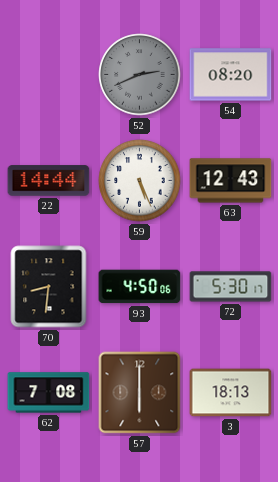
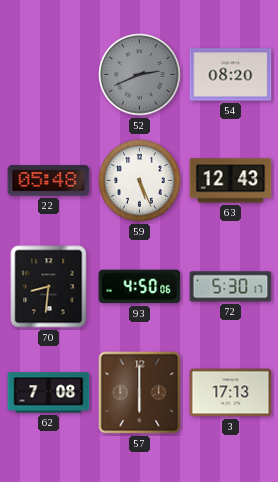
22: 14:44 -> 05:48 (49, 181)
3: 18:13 -> 17:13 (231, 393)
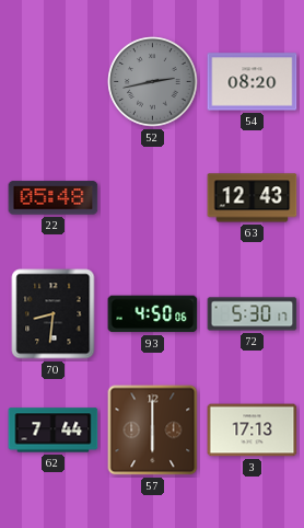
52: 2:41 -> 2:43 (153, 82)
59: 5:26 -> none (140, 181)
62: 7:08 -> 7:44 (54, 431)
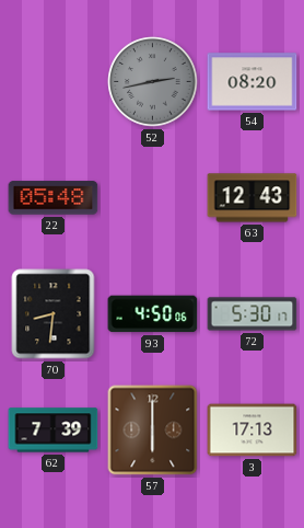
62: 7:44 -> 7:39 (54, 431)
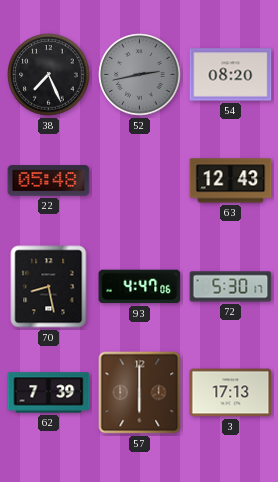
38: none -> 7:26 (49, 75)
70: 8:31 -> 8:28 (49, 287)
93: 4:50 -> 4:47 (140, 287)
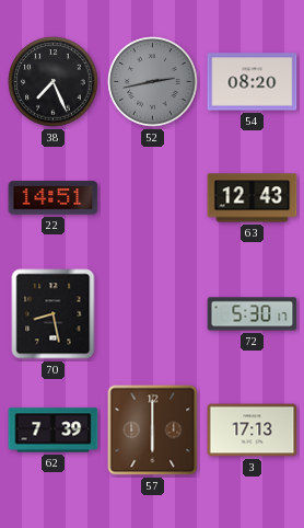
22: 05:48 -> 14:51 (54, 198)
93: 4:47 -> none (140, 287)
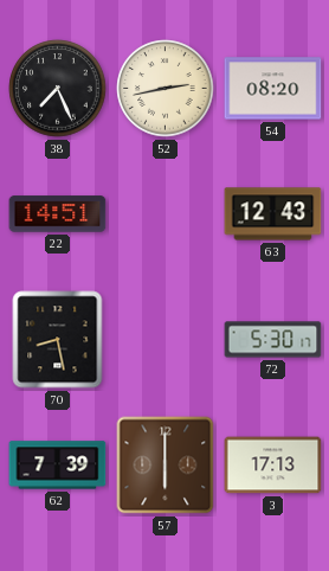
52 dial: grey -> cream (166, 89)
